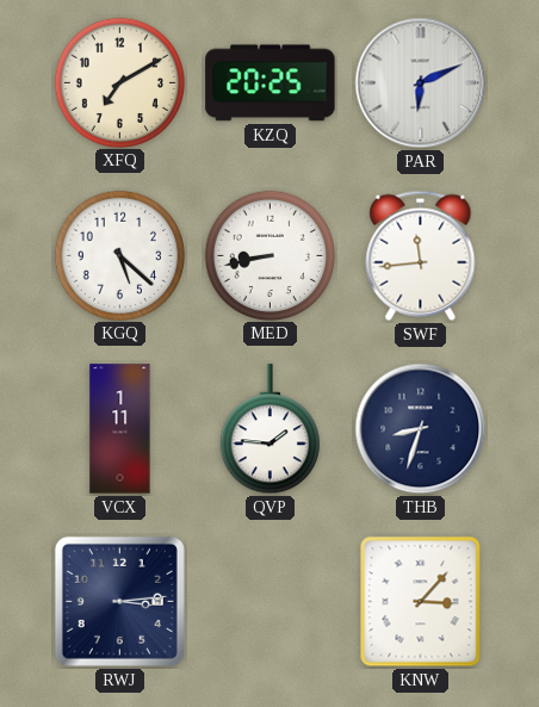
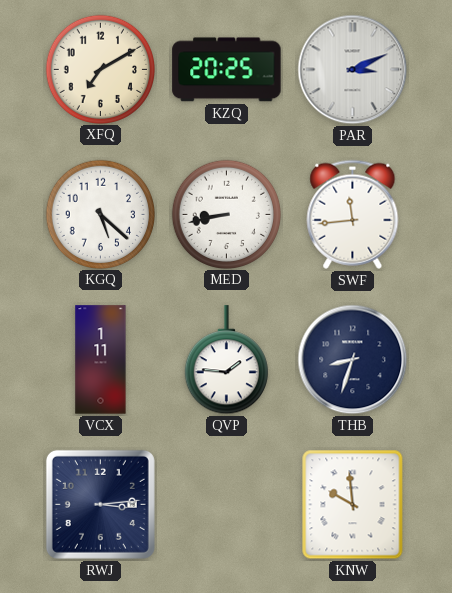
PAR: 6:11 -> 3:11 (353, 70)
KNW: 3:07 -> 9:59 (353, 505)
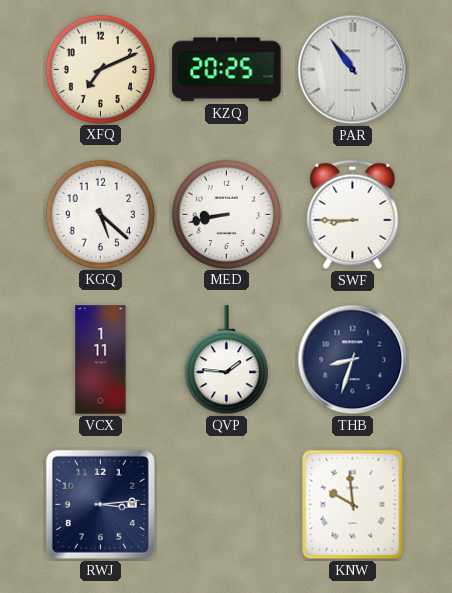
XFQ: 7:10 -> 7:11 (100, 69)
PAR: 3:11 -> 10:54 (353, 70)
SWF: 11:44 -> 8:45 (353, 214)
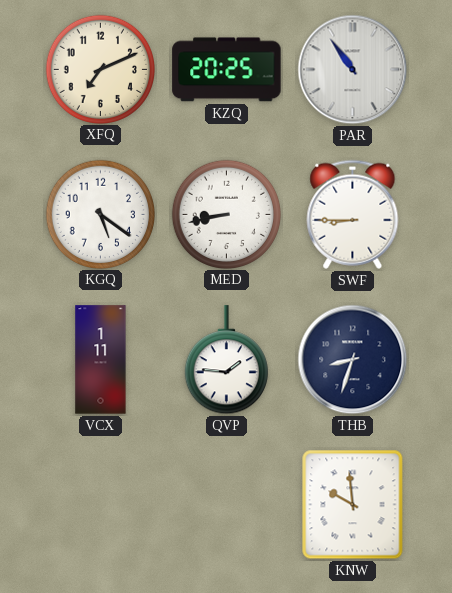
KGQ: 5:22 -> 5:21 (100, 214)
RWJ: 3:14 -> none (100, 504)
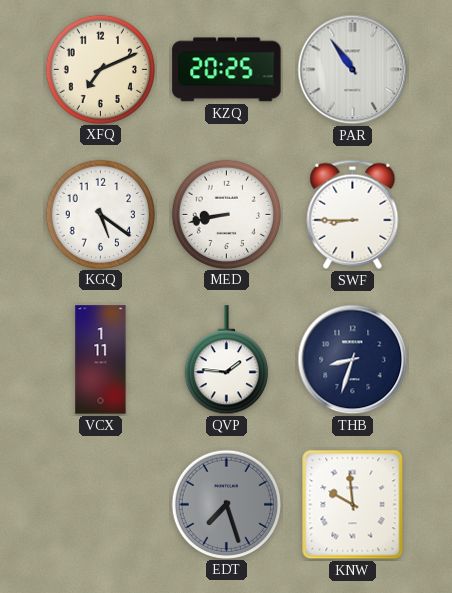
EDT: none -> 7:27 (226, 504)
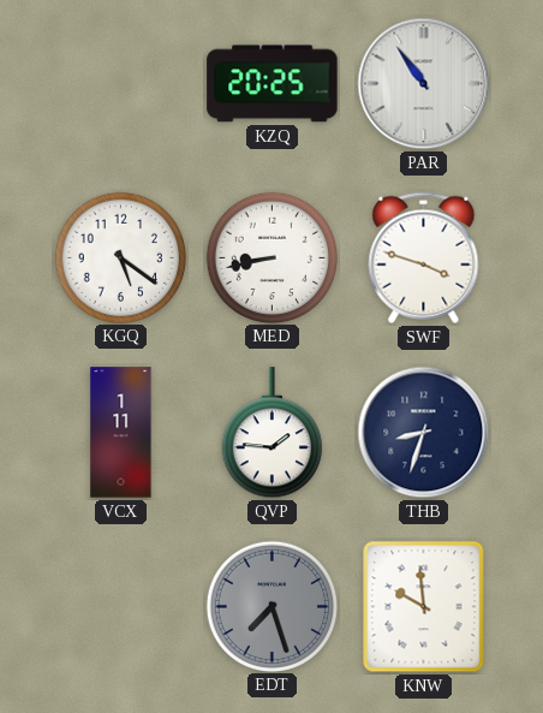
XFQ: 7:11 -> none (100, 69)
SWF: 8:45 -> 3:48 (424, 257)
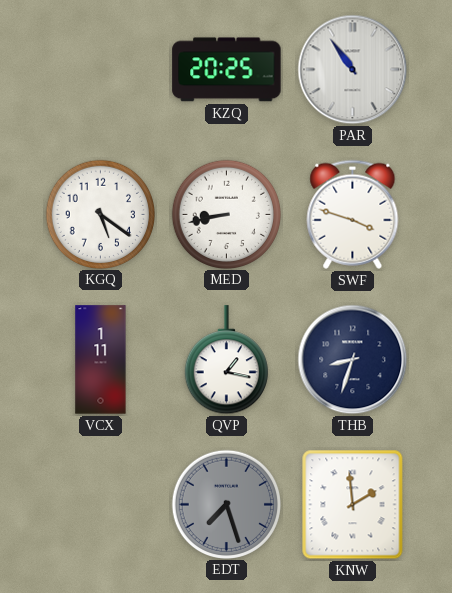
QVP: 1:46 -> 1:17 (226, 360)
KNW: 9:59 -> 1:59 (353, 505)
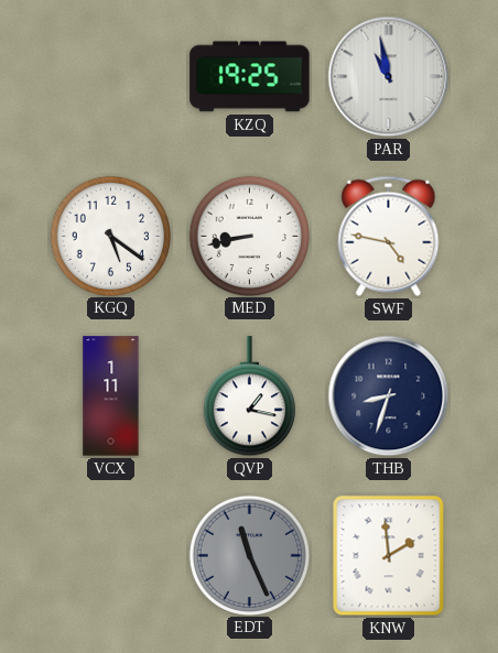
KZQ: 20:25 -> 19:25 (250, 77)
PAR: 10:54 -> 10:58 (389, 77)
SWF: 3:48 -> 4:47 (389, 236)
EDT: 7:27 -> 11:26 (249, 555)
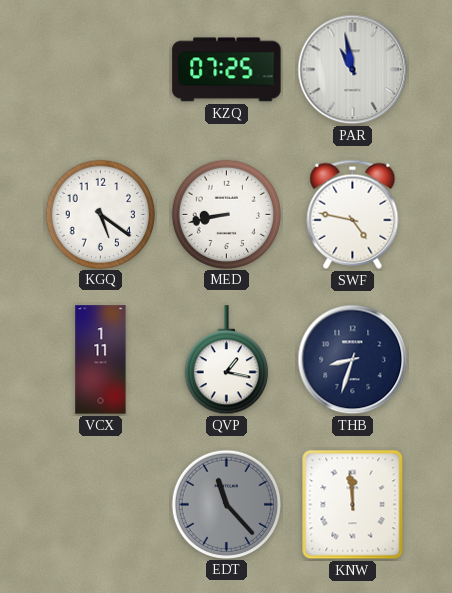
KZQ: 19:25 -> 07:25 (227, 70)
EDT: 11:26 -> 11:23 (226, 504)
KNW: 1:59 -> 11:59 (353, 505)
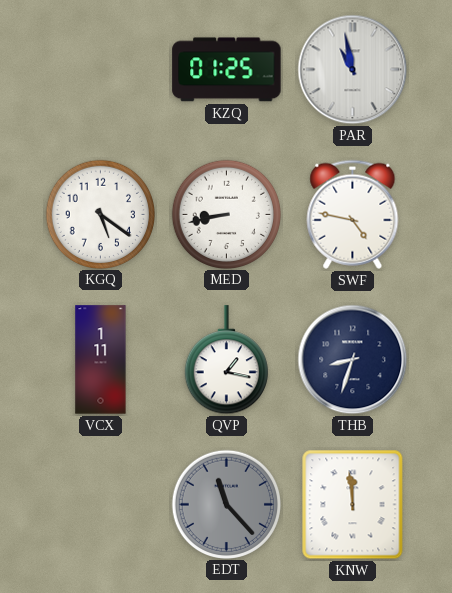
KZQ: 07:25 -> 01:25 (227, 70)
